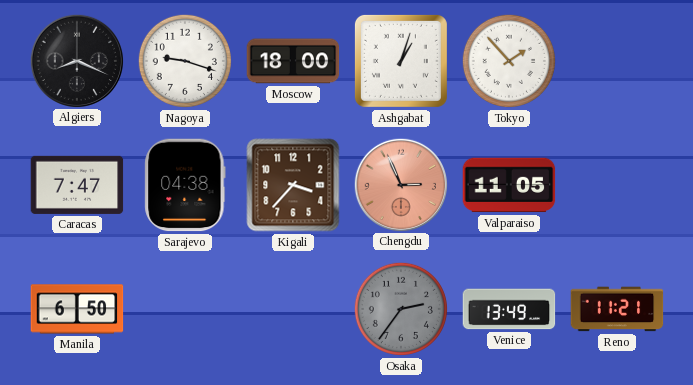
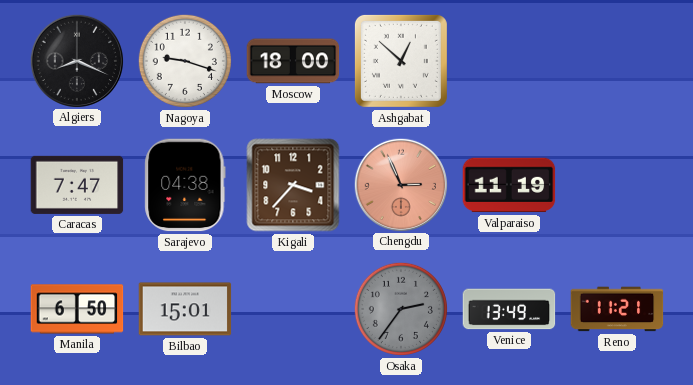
Ashgabat: 1:03 -> 12:52 (401, 61)
Tokyo: 1:53 -> none (509, 61)
Valparaiso: 11:05 -> 11:19 (509, 185)
Bilbao: none -> 15:01 (185, 309)
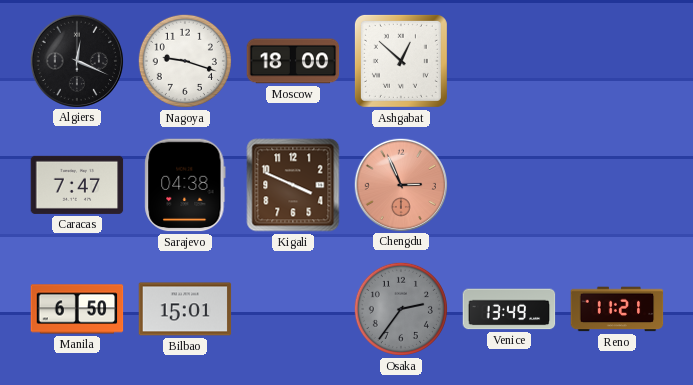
Algiers: 8:19 -> 12:19 (76, 60)
Kigali: 3:37 -> 3:49 (293, 185)
Valparaiso: 11:19 -> none (509, 185)
